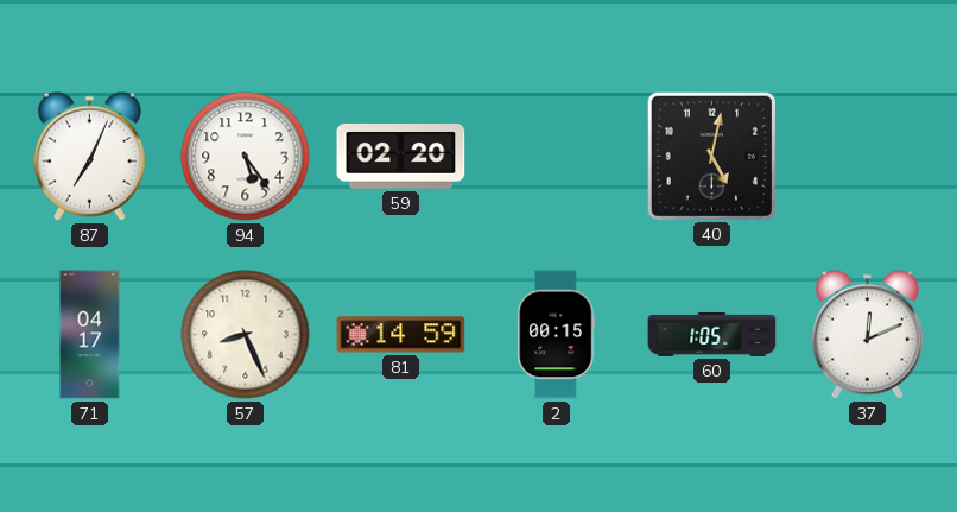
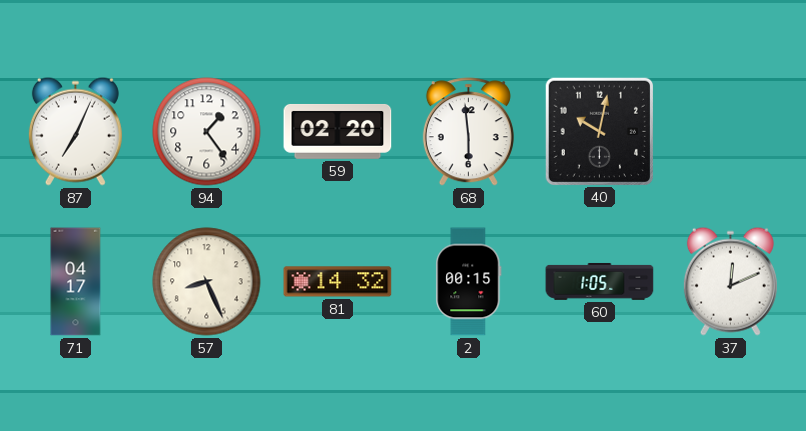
94: 5:24 -> 1:24 (207, 132)
68: none -> 5:59 (468, 132)
40: 5:02 -> 10:02 (599, 131)
81: 14:59 -> 14:32 (338, 282)
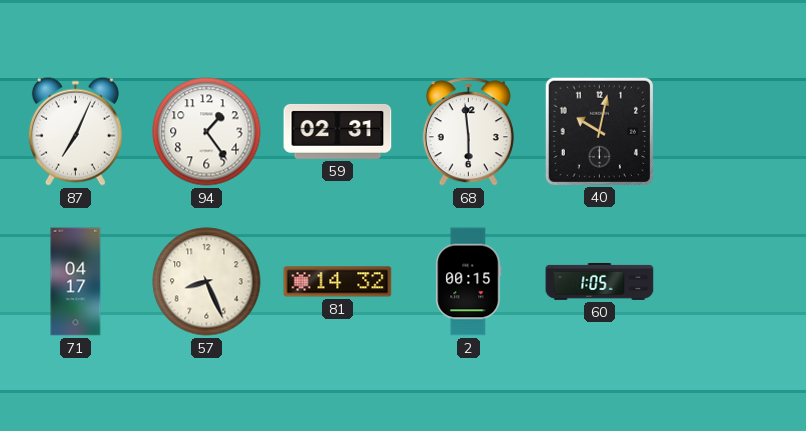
59: 02:20 -> 02:31 (338, 131)
37: 12:11 -> none (730, 281)
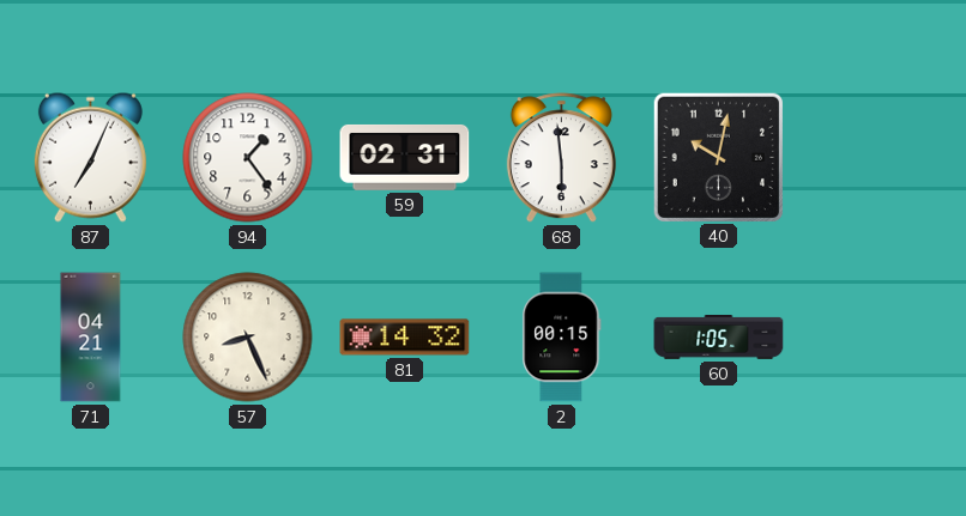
71: 04:17 -> 04:21 (91, 338)
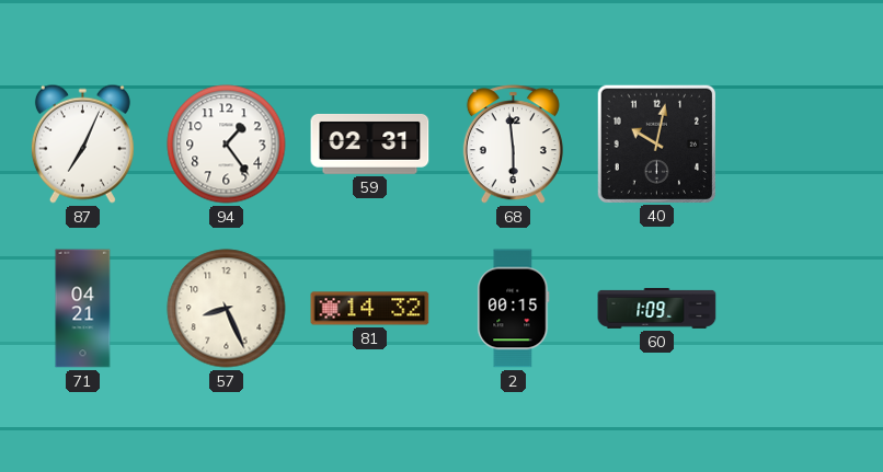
60: 1:05 -> 1:09 (657, 308)
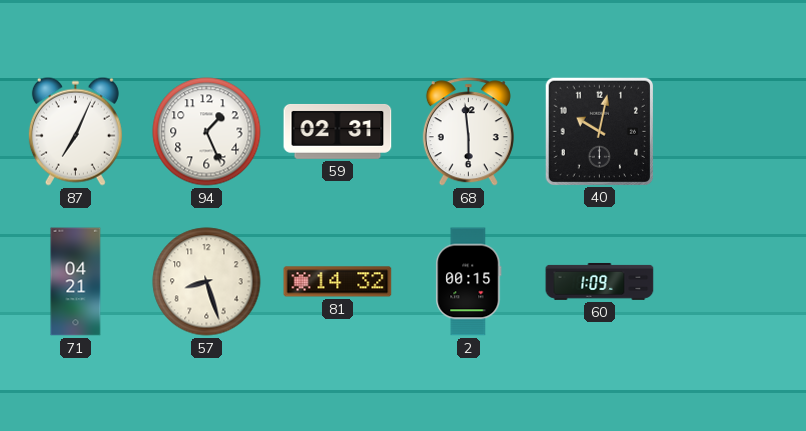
94: 1:24 -> 1:26 (207, 132)
57: 8:26 -> 8:27 (207, 282)
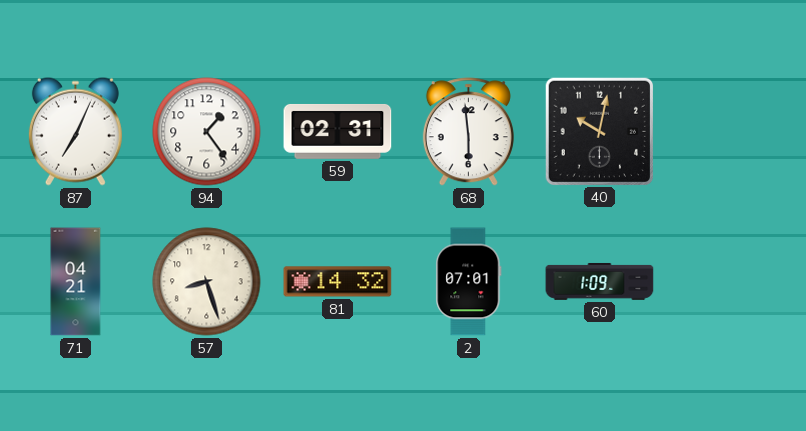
94: 1:26 -> 1:24 (207, 132)
2: 00:15 -> 07:01 (469, 282)
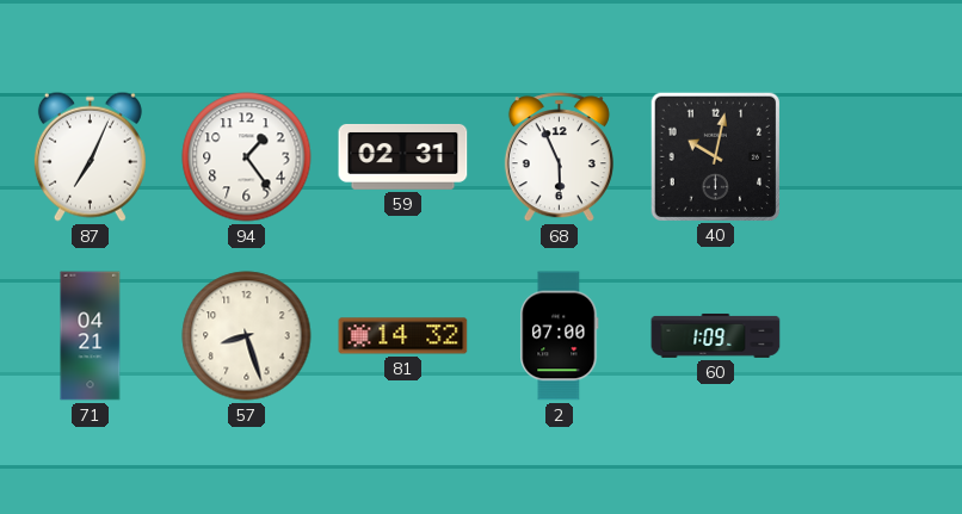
68: 5:59 -> 5:56 (559, 157)
2: 07:01 -> 07:00 (560, 336)
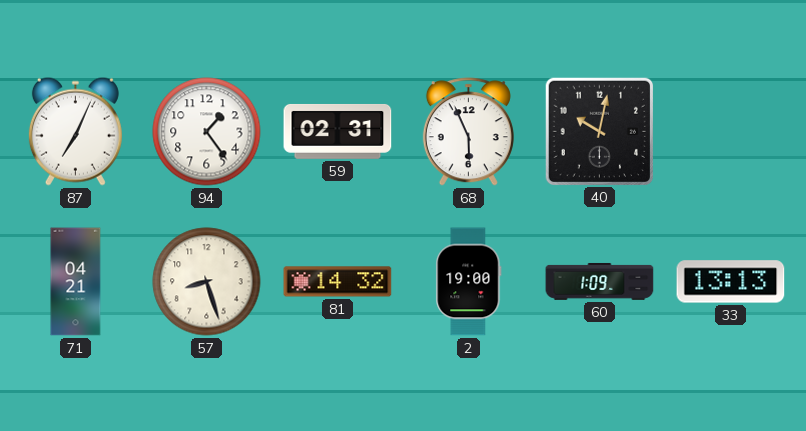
2: 07:00 -> 19:00 (469, 282)
33: none -> 13:13 (731, 282)
